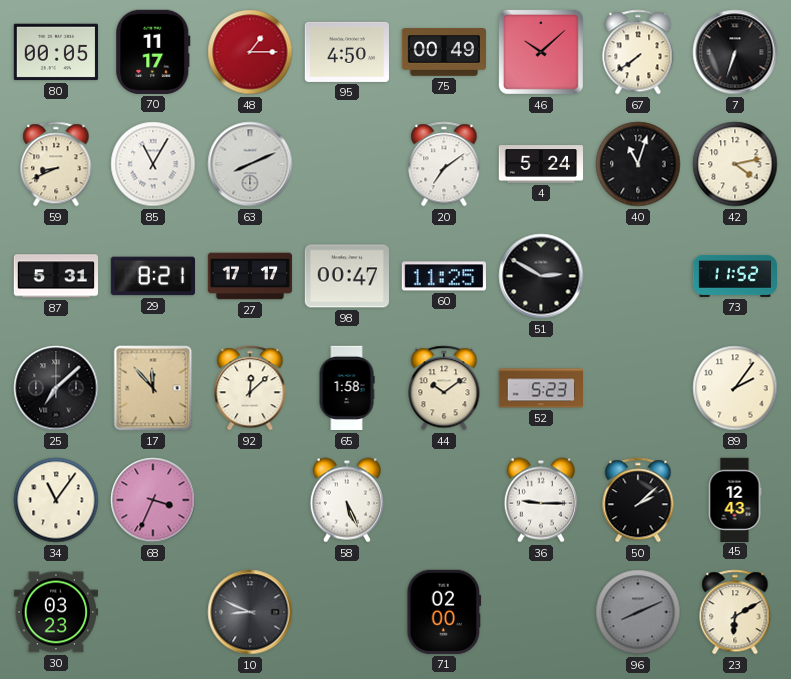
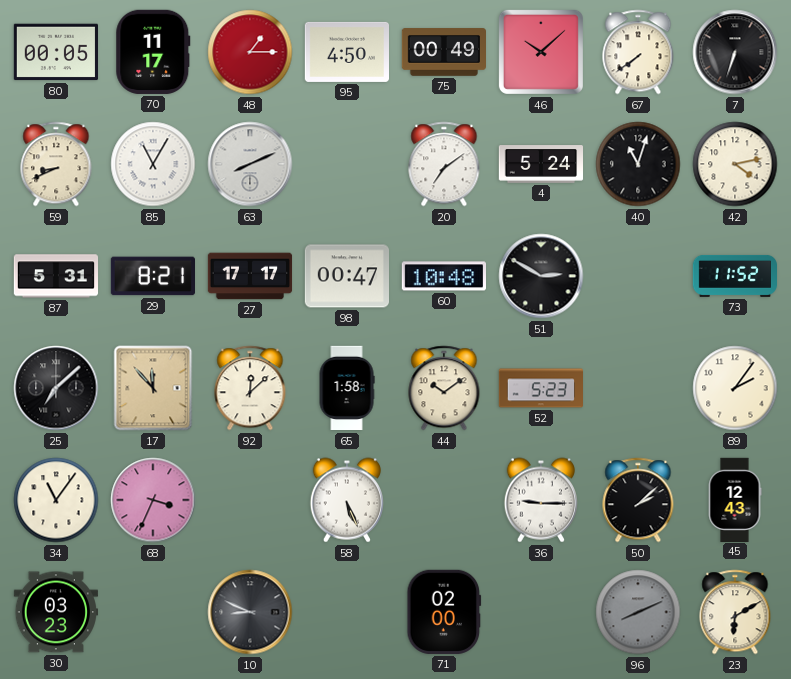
60: 11:25 -> 10:48 (443, 276)
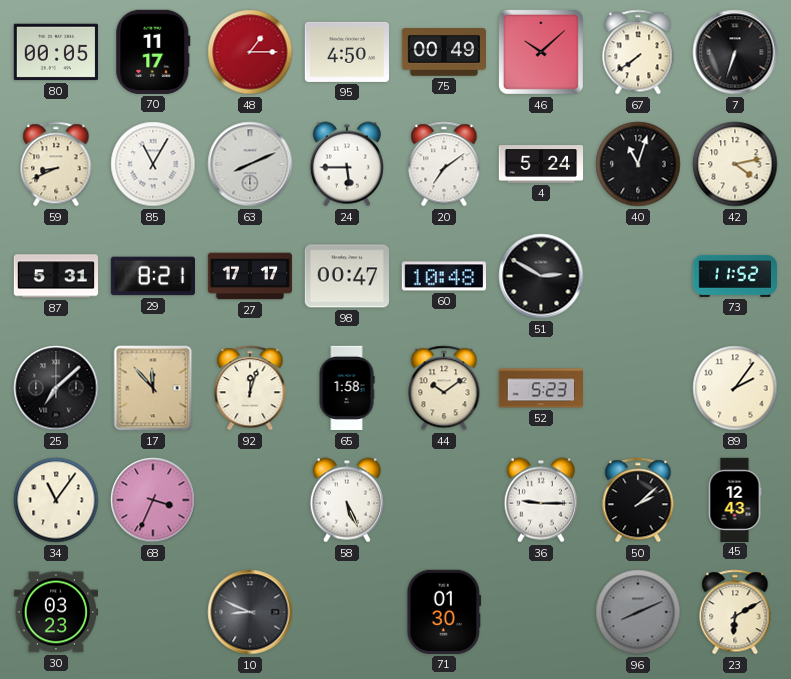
24: none -> 5:45 (347, 164)
92: 12:08 -> 12:03 (250, 388)
71: 02:00 -> 01:30 (444, 612)
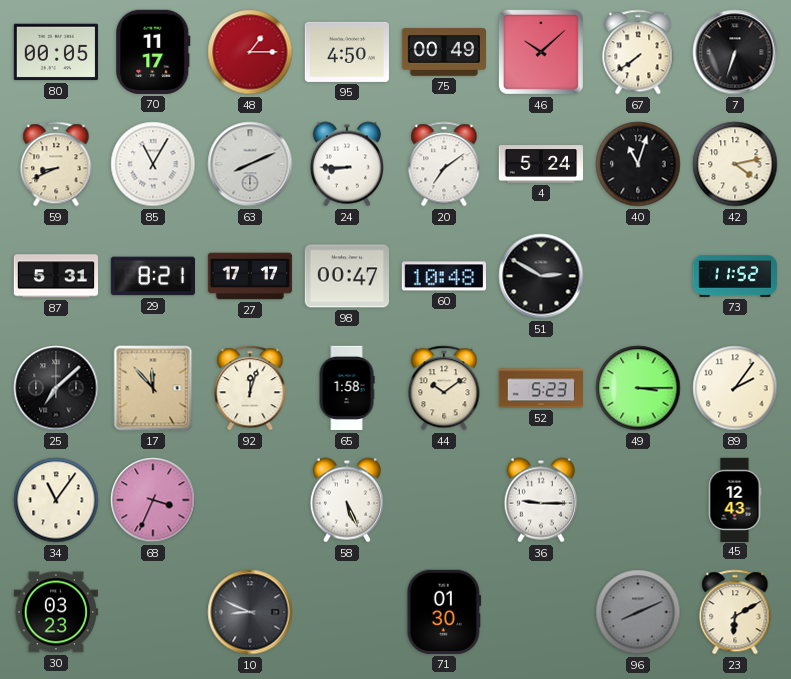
24: 5:45 -> 8:45 (347, 164)
49: none -> 3:15 (638, 388)
50: 2:08 -> none (638, 500)
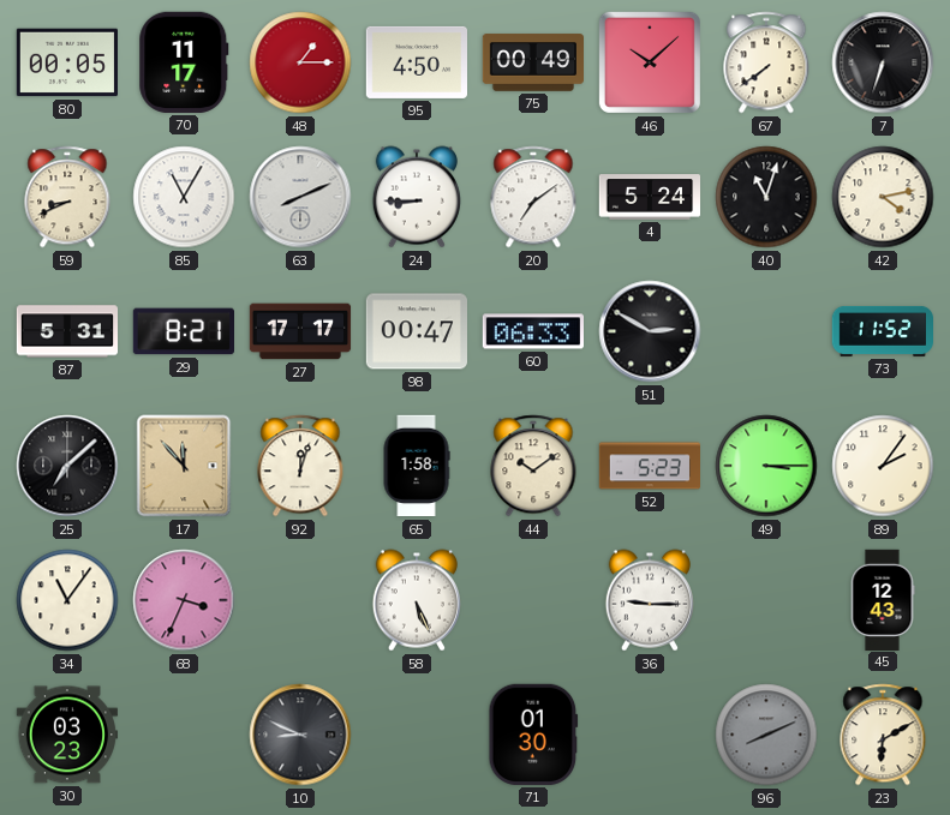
60: 10:48 -> 06:33 (532, 331)
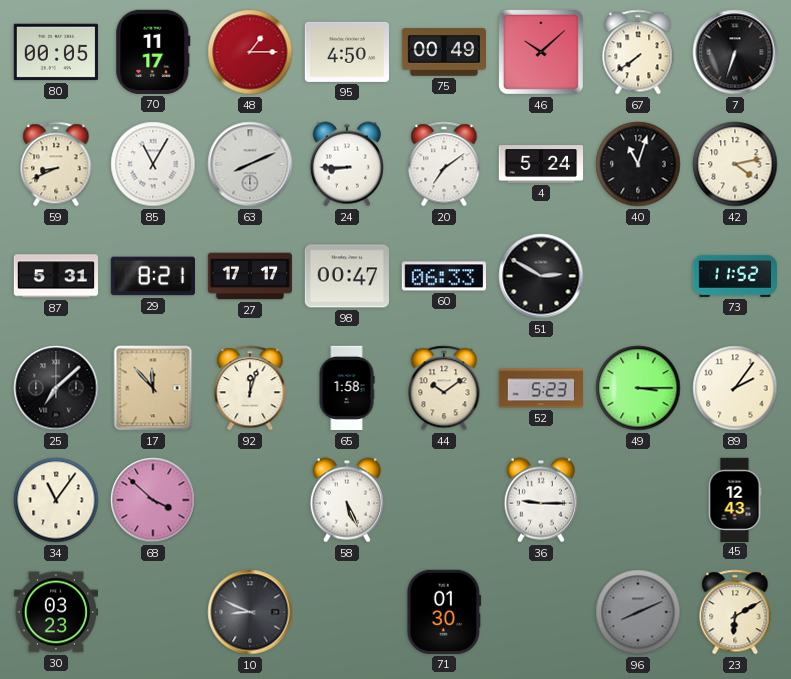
68: 3:34 -> 3:52 (153, 500)
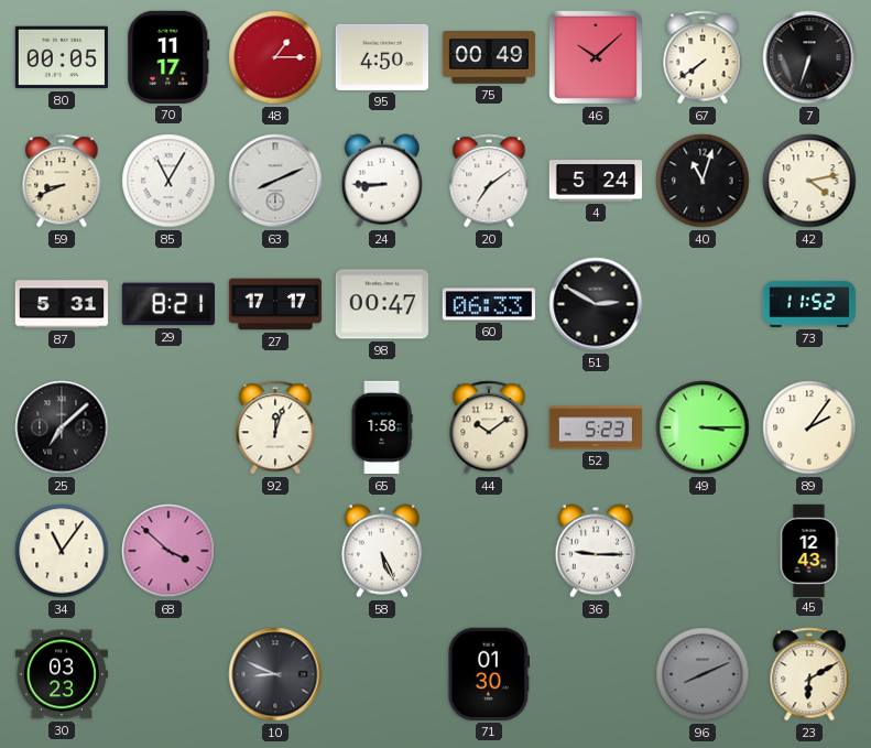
17: 11:53 -> none (153, 388)
